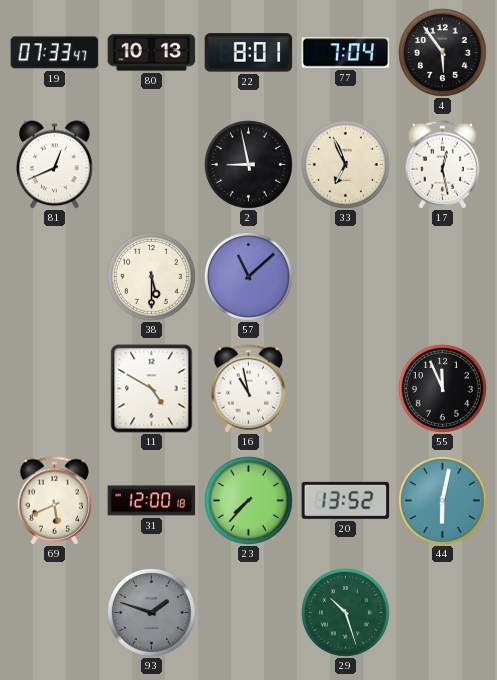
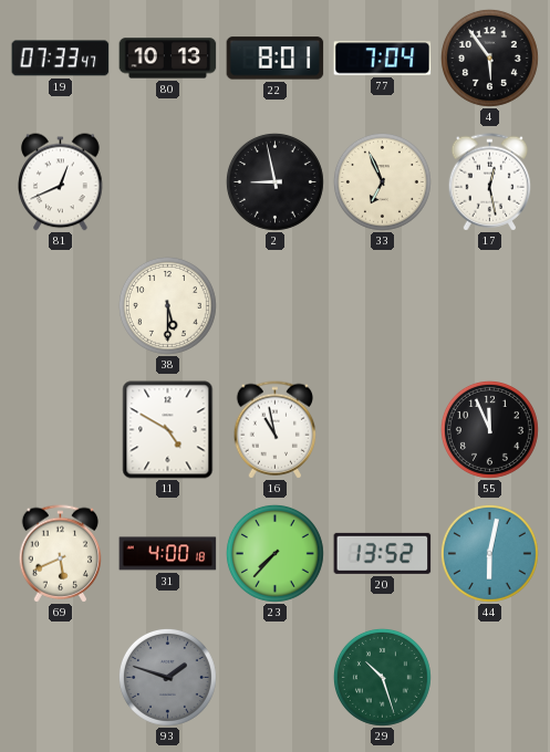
57: 11:08 -> none (248, 276)
31: 12:00 -> 4:00 (168, 554)
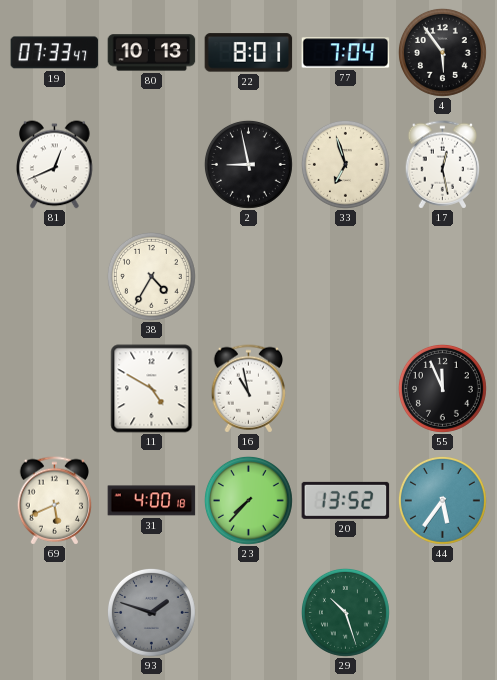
33: 6:56 -> 6:57 (345, 164)
38: 5:30 -> 4:35 (151, 276)
44: 6:02 -> 5:36 (442, 500)
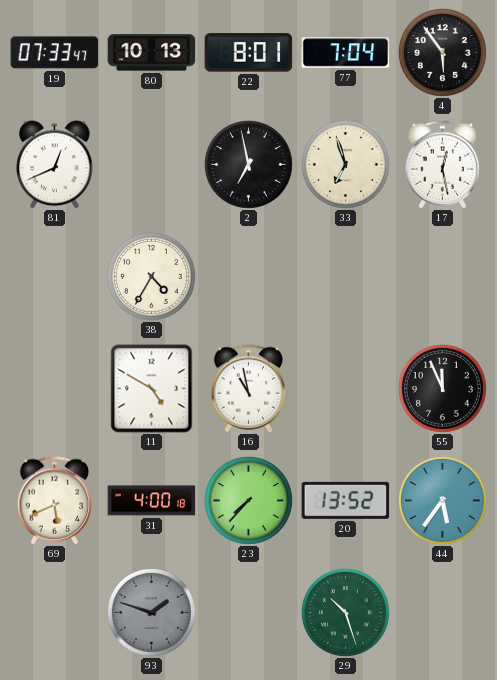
2: 8:58 -> 6:58 (248, 164)
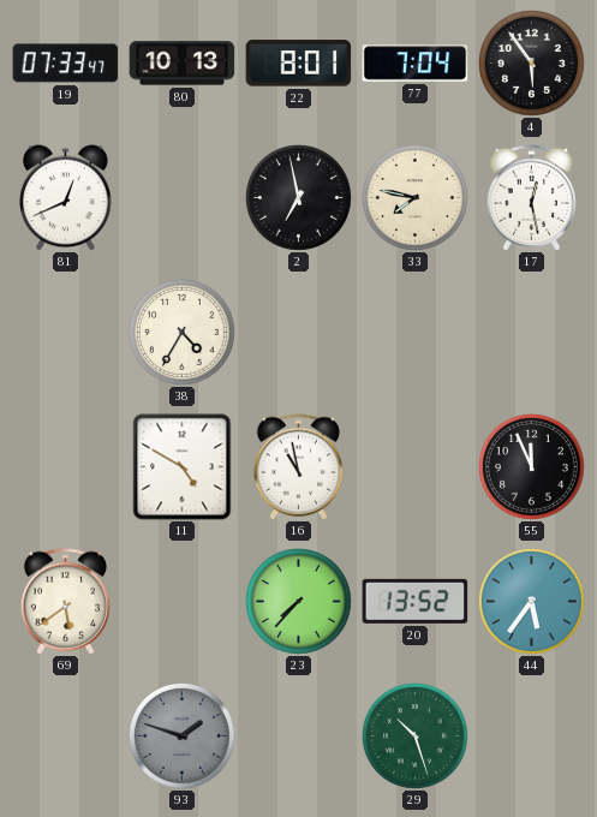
33: 6:57 -> 7:47 (414, 197)
69: 5:41 -> 5:39 (66, 602)
31: 4:00 -> none (152, 501)
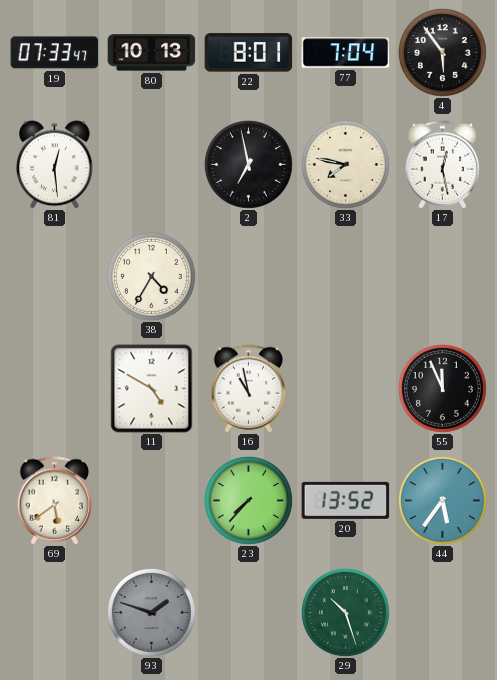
81: 12:41 -> 12:29 (55, 165)
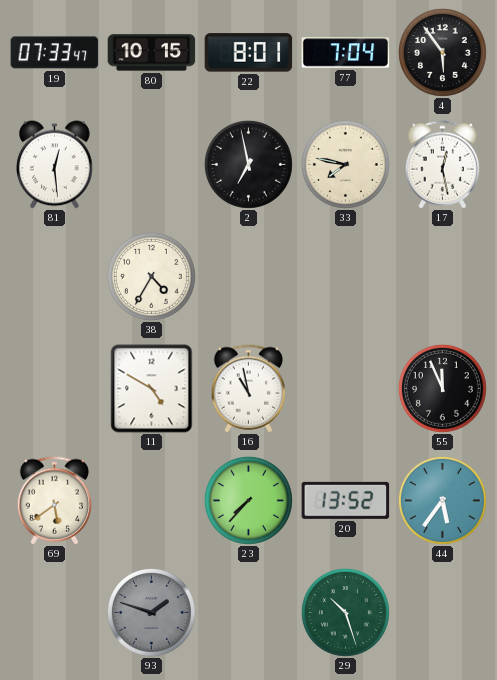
80: 10:13 -> 10:15 (152, 53)
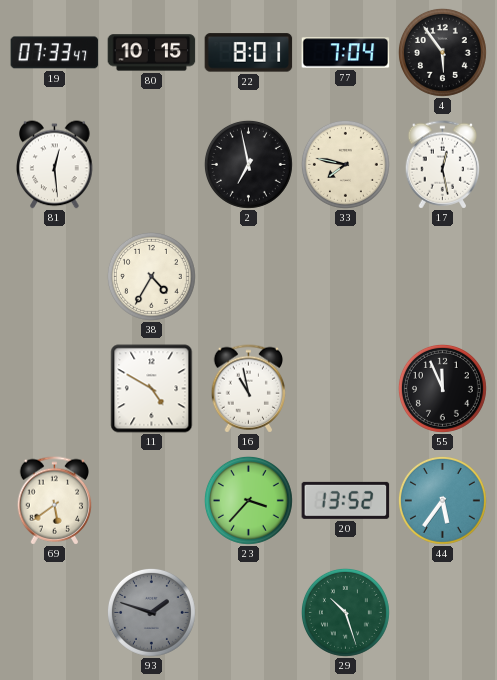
23: 7:37 -> 3:37 (248, 500)
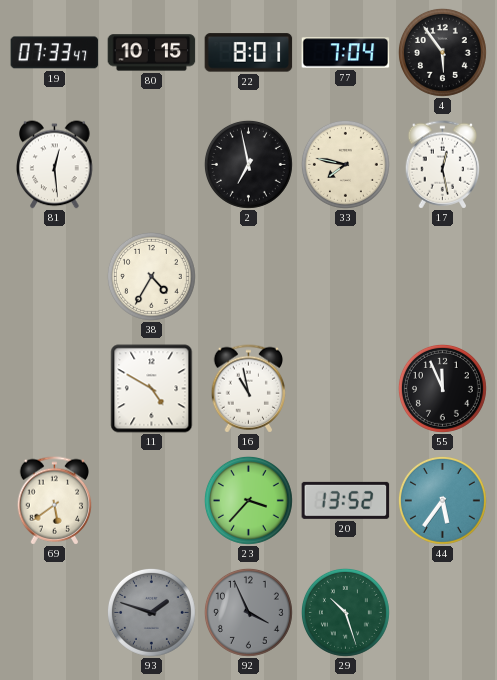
92: none -> 3:56 (248, 612)
